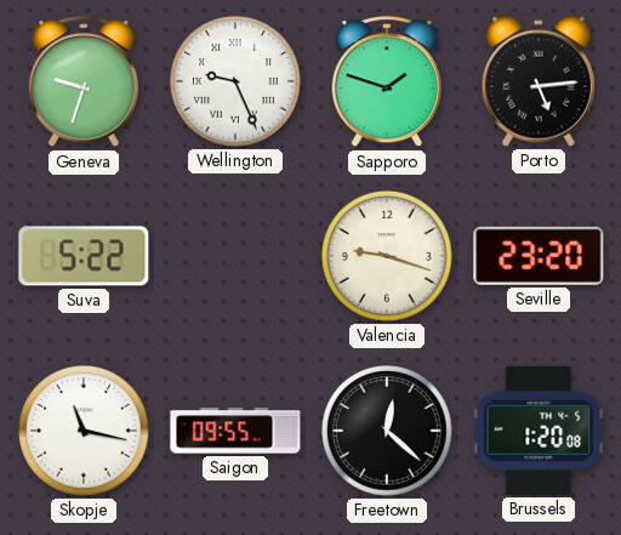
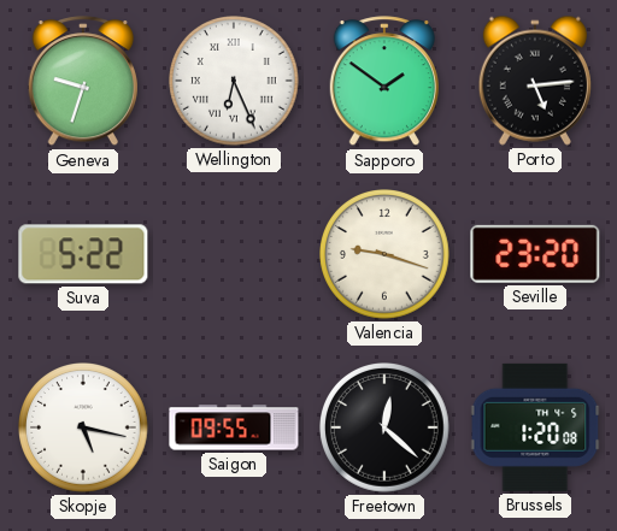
Wellington: 9:26 -> 6:26 (235, 82)
Sapporo: 1:48 -> 1:51 (383, 82)
Skopje: 11:17 -> 5:17 (84, 429)
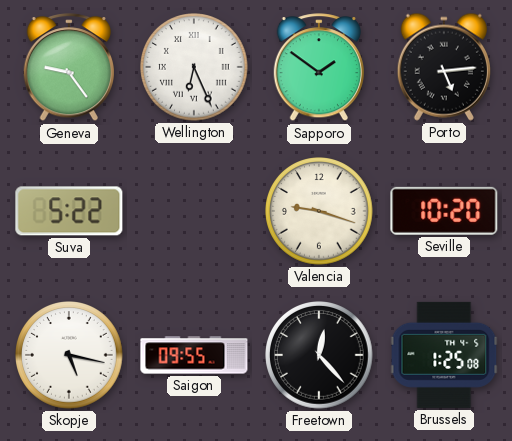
Geneva: 9:33 -> 9:24 (68, 68)
Seville: 23:20 -> 10:20 (444, 211)
Freetown: 12:22 -> 12:23 (320, 356)
Brussels: 1:20 -> 1:25 (444, 355)
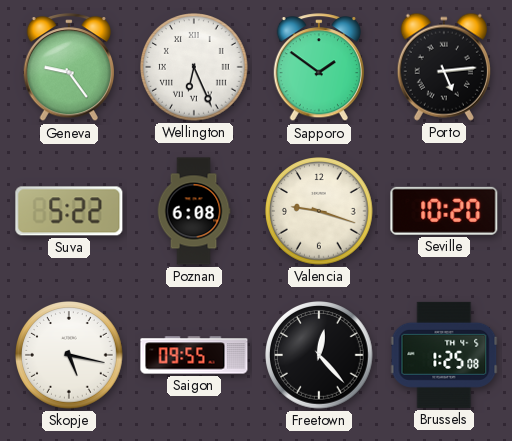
Poznan: none -> 6:08 (194, 211)
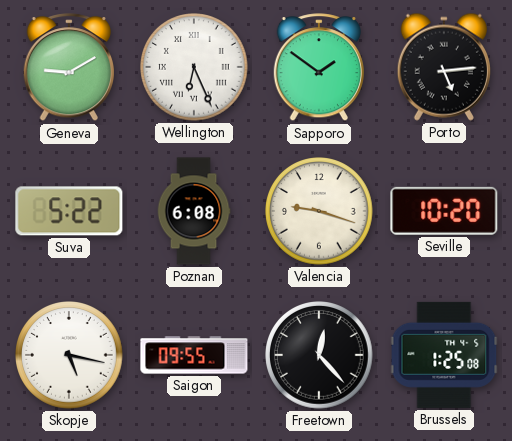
Geneva: 9:24 -> 9:10 (68, 68)
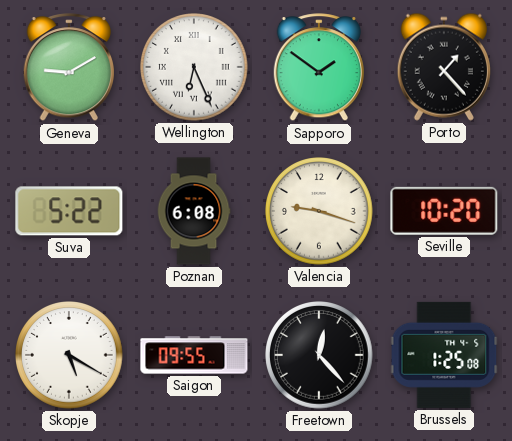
Porto: 5:14 -> 1:23 (444, 67)
Skopje: 5:17 -> 5:20 (70, 356)
